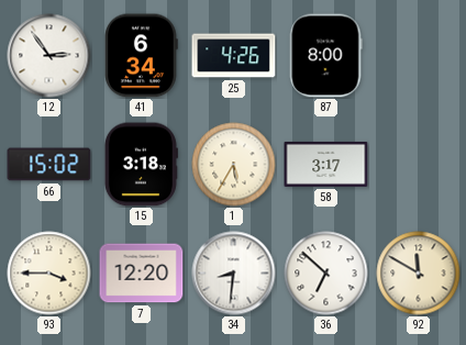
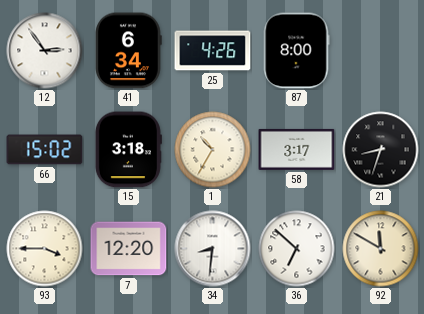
1: 5:35 -> 10:35 (213, 150)
21: none -> 8:33 (381, 150)
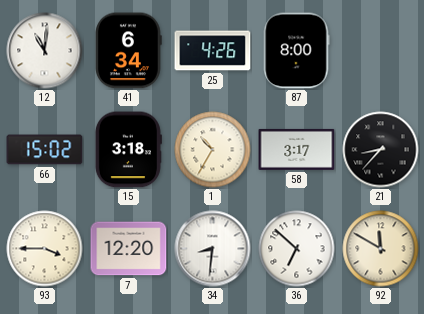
12: 2:54 -> 11:01 (45, 51)
21: 8:33 -> 8:37 (381, 150)
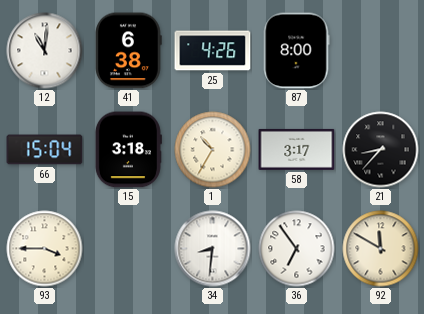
41: 6:34 -> 6:38 (129, 51)
66: 15:02 -> 15:04 (45, 150)
7: 12:20 -> none (129, 249)
36: 6:52 -> 6:54 (297, 249)
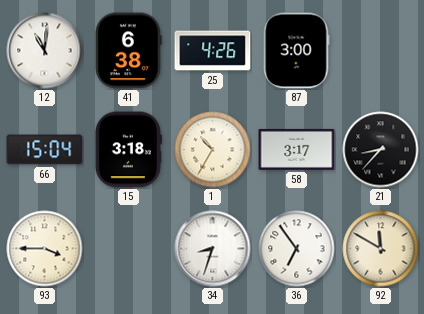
87: 8:00 -> 3:00 (296, 51)
34: 8:31 -> 8:33 (213, 249)
